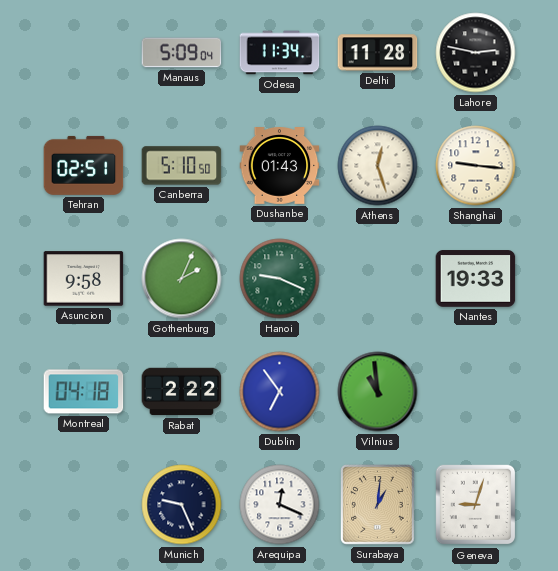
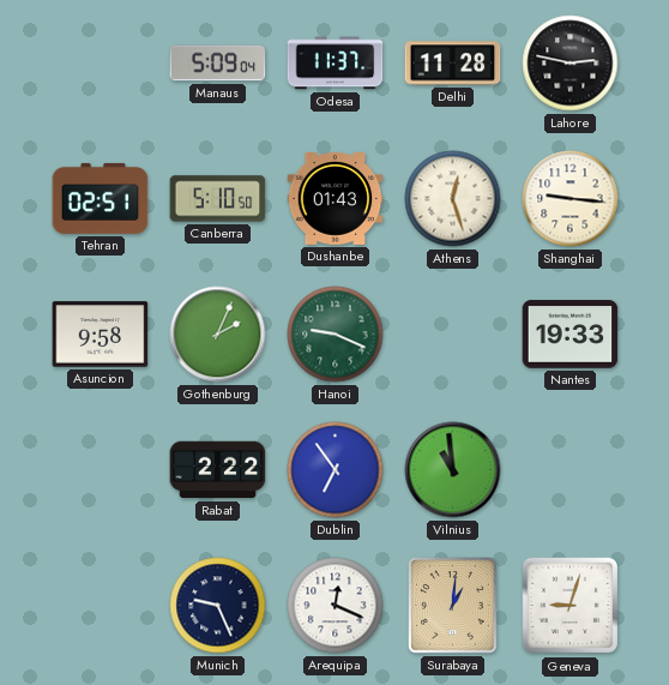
Odesa: 11:34 -> 11:37 (336, 64)
Montreal: 04:18 -> none (84, 392)
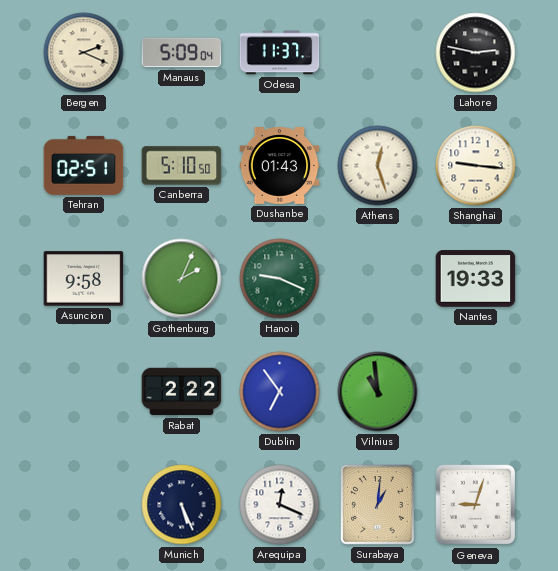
Bergen: none -> 2:19 (84, 53)
Delhi: 11:28 -> none (453, 64)
Munich: 9:26 -> 5:26 (182, 505)
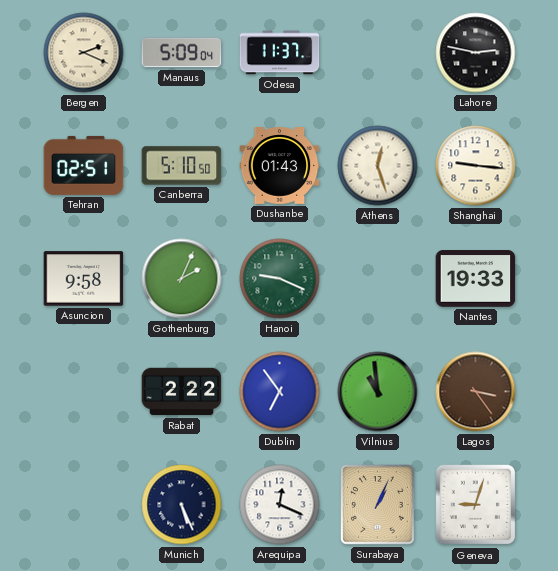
Lagos: none -> 3:24 (476, 392)
Surabaya: 1:01 -> 1:04 (378, 505)
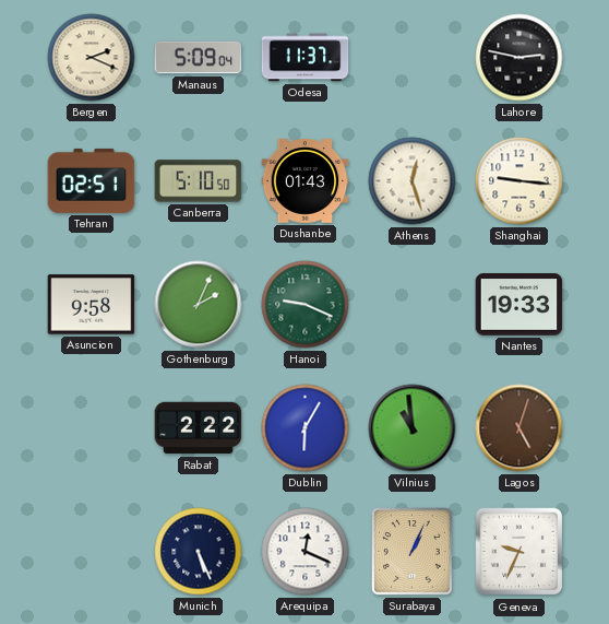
Dublin: 6:54 -> 6:05 (306, 428)
Lagos: 3:24 -> 5:03 (520, 428)
Geneva: 9:03 -> 9:34 (520, 552)
